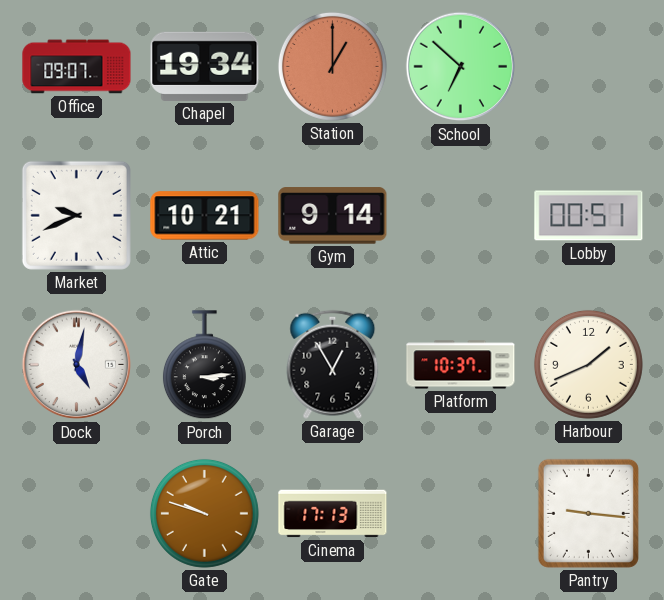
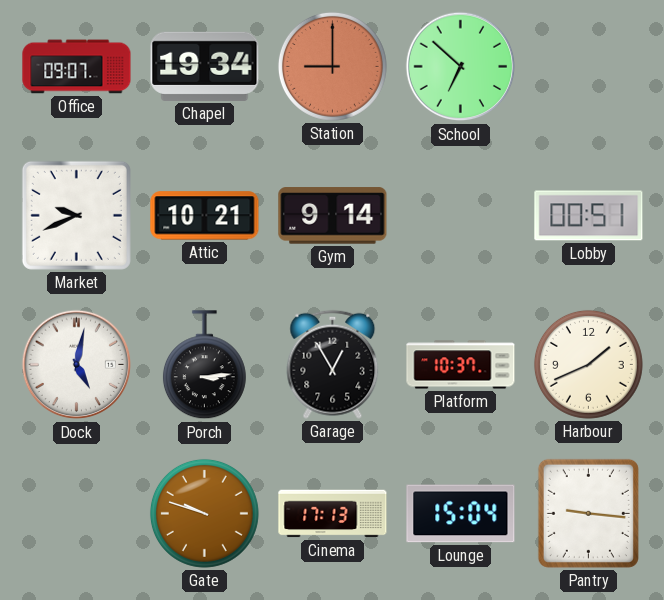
Station: 1:00 -> 9:00 (332, 66)
Lounge: none -> 15:04 (461, 514)
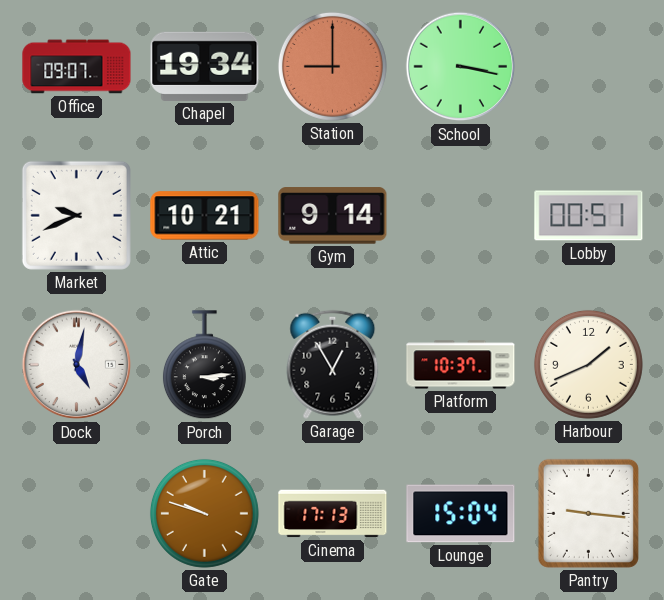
School: 6:52 -> 3:17 (461, 67)
